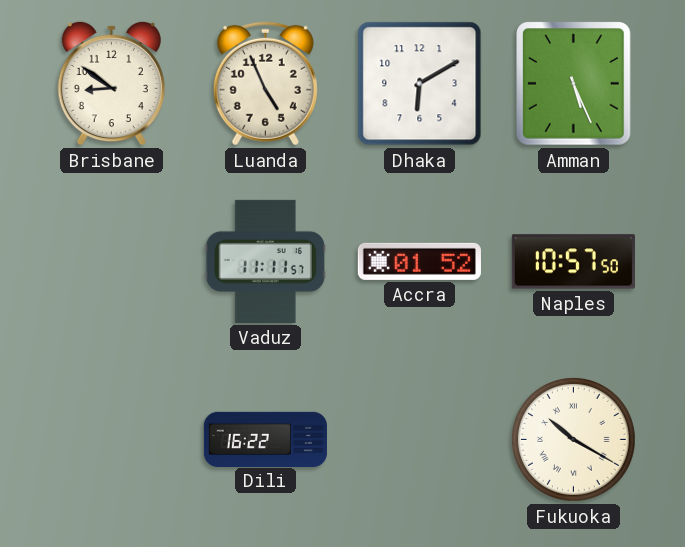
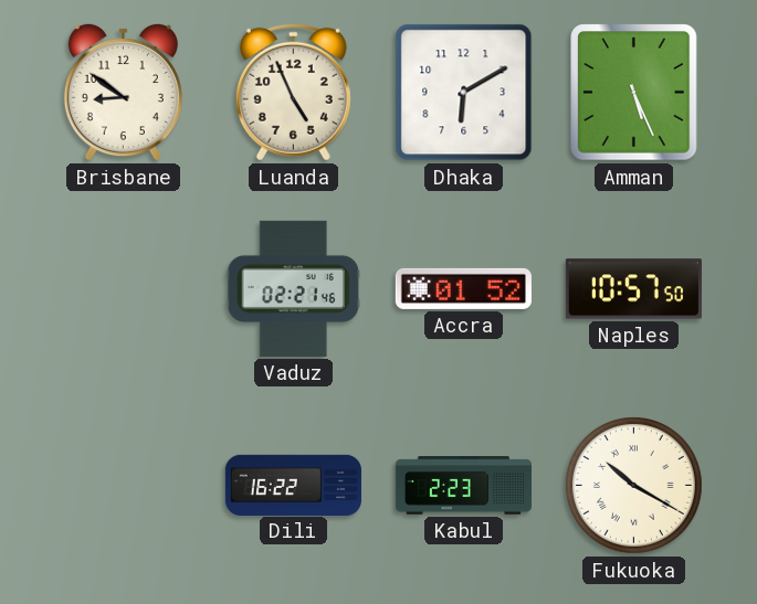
Vaduz: 11:11 -> 02:21 (293, 288)
Kabul: none -> 2:23 (463, 486)
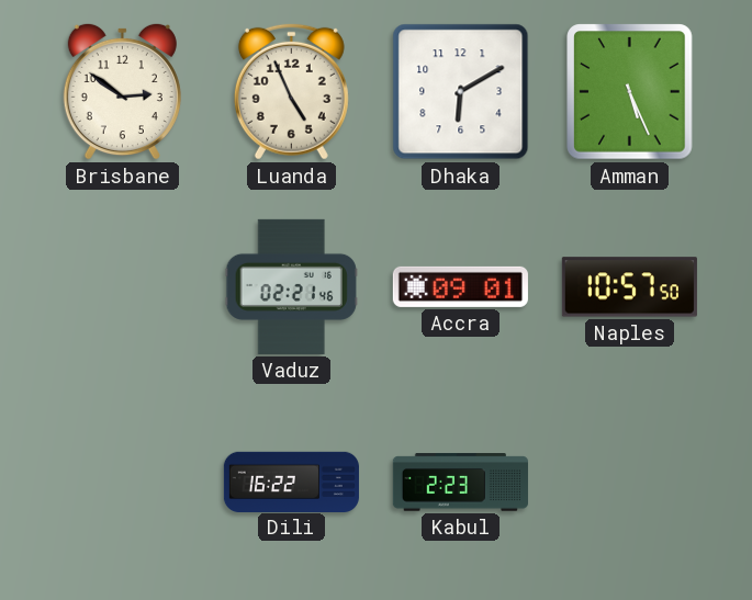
Brisbane: 8:51 -> 2:51 (122, 91)
Accra: 01:52 -> 09:01 (460, 286)
Fukuoka: 10:20 -> none (633, 485)
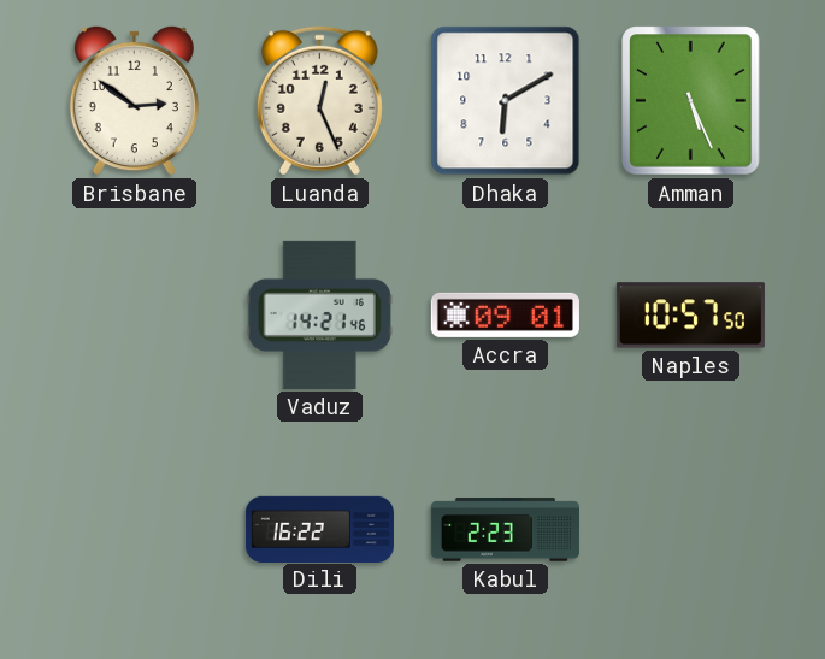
Luanda: 4:56 -> 12:26 (319, 100)
Vaduz: 02:21 -> 14:21 (319, 314)
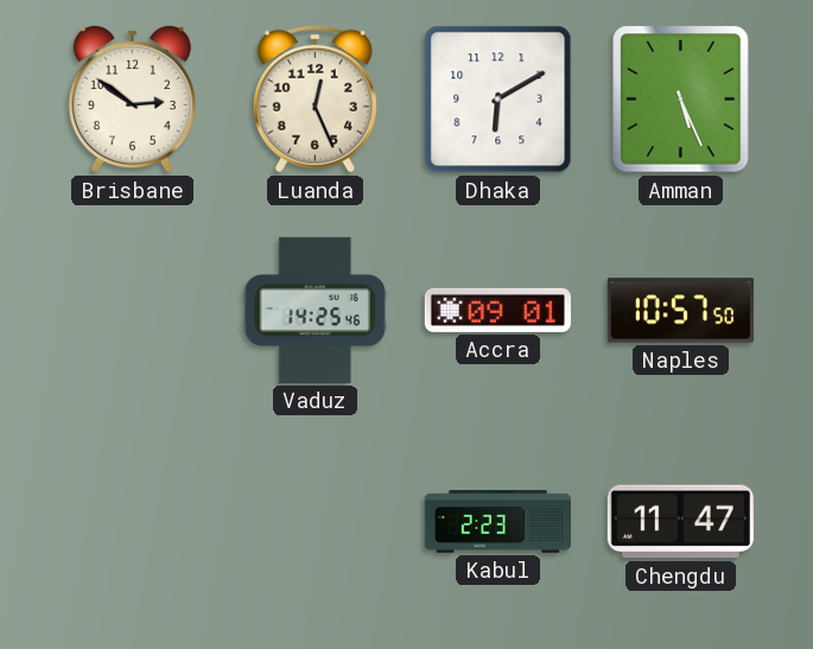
Vaduz: 14:21 -> 14:25 (315, 310)
Dili: 16:22 -> none (319, 529)
Chengdu: none -> 11:47 (680, 522)
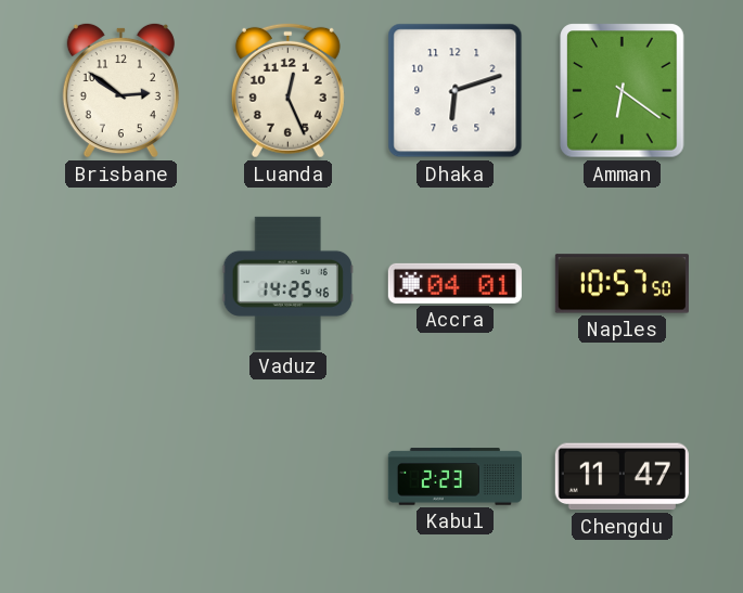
Dhaka: 6:10 -> 6:12 (456, 91)
Amman: 5:26 -> 6:21 (623, 91)
Accra: 09:01 -> 04:01 (454, 283)
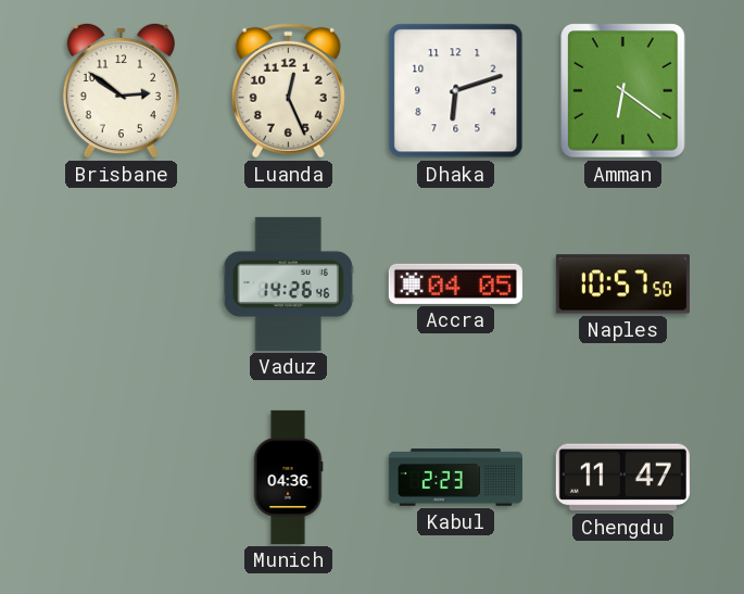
Vaduz: 14:25 -> 14:26 (288, 283)
Accra: 04:01 -> 04:05 (455, 283)
Munich: none -> 04:36 (288, 477)
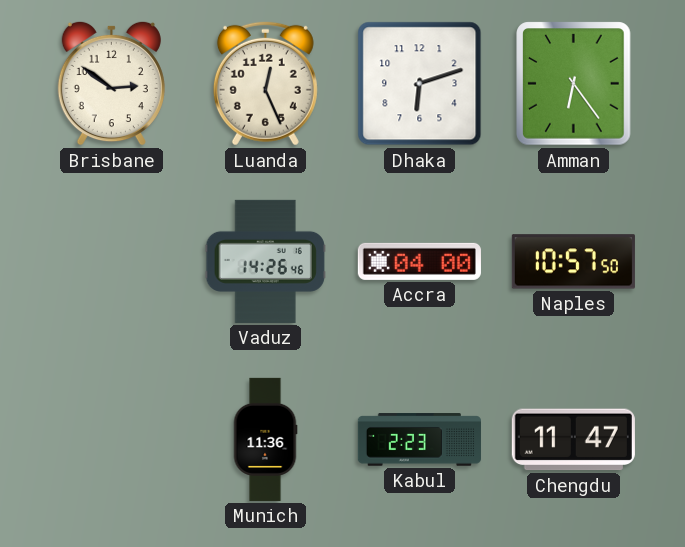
Amman: 6:21 -> 6:24 (574, 84)
Accra: 04:05 -> 04:00 (419, 261)
Munich: 04:36 -> 11:36 (265, 439)
